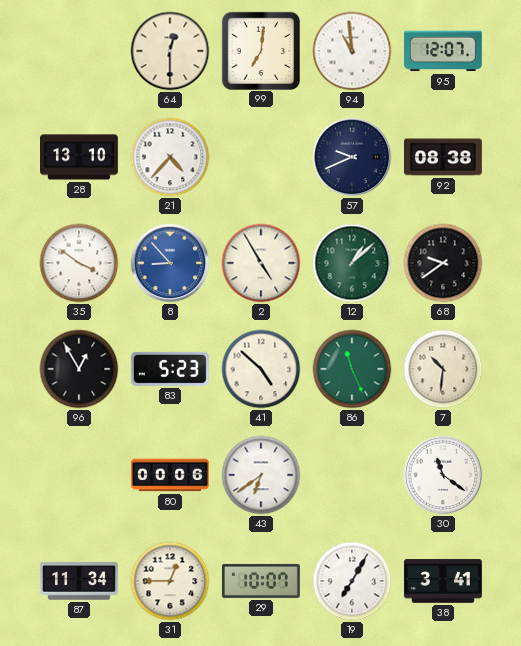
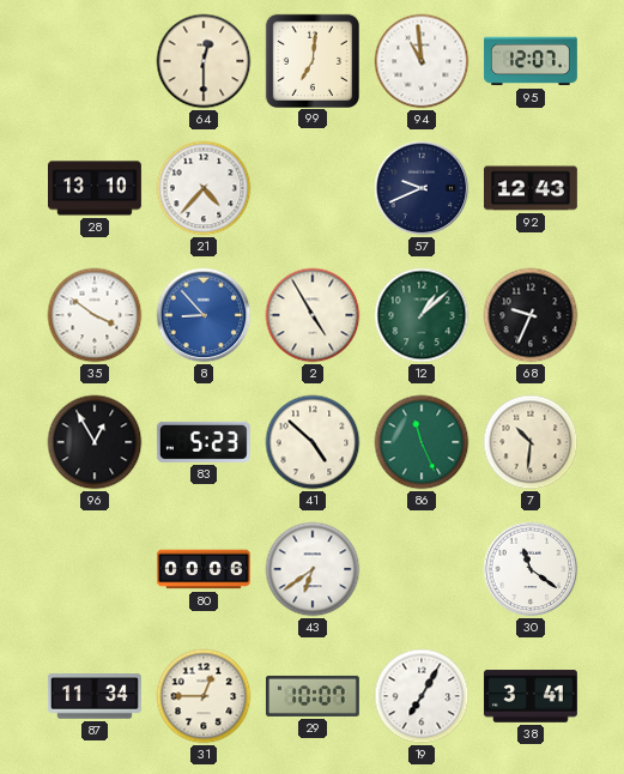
92: 08:38 -> 12:43 (531, 188)
68: 9:39 -> 9:34 (531, 315)
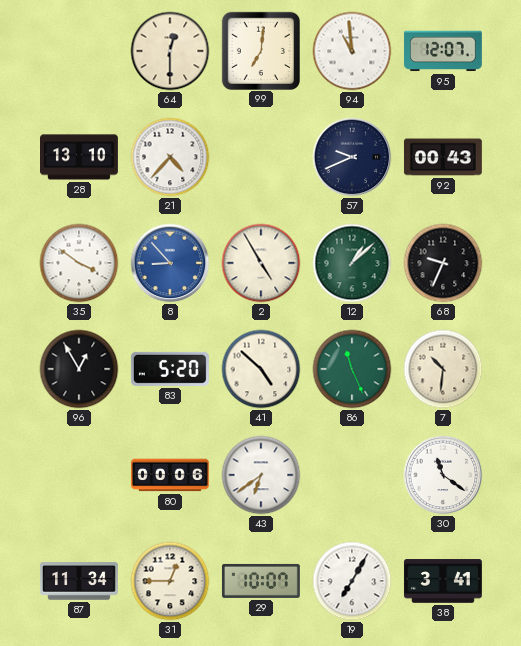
92: 12:43 -> 00:43 (443, 157)
83: 5:23 -> 5:20 (170, 369)
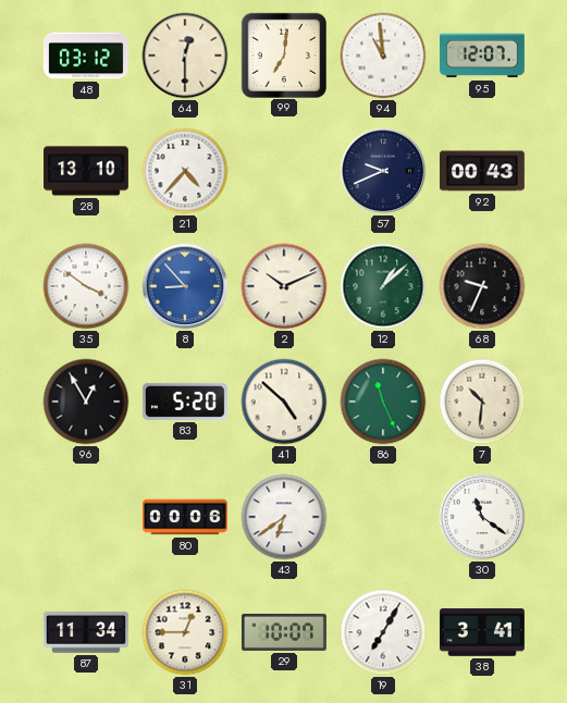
48: none -> 03:12 (86, 55)
2: 4:55 -> 10:11 (284, 286)
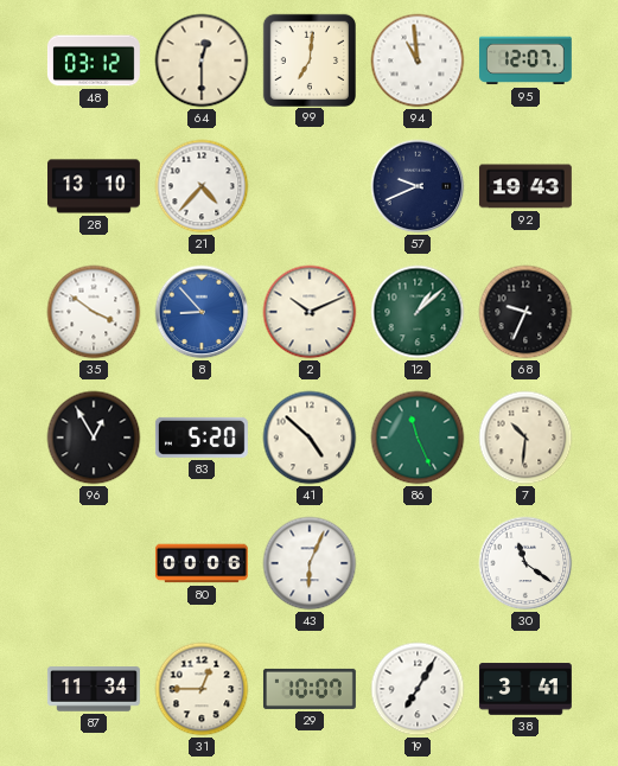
92: 00:43 -> 19:43 (525, 186)
43: 6:39 -> 6:04 (310, 563)
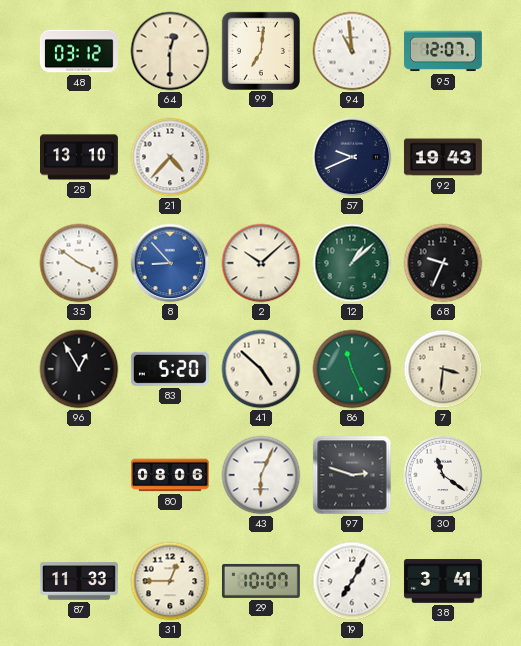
2: 10:11 -> 10:08 (261, 263)
7: 10:31 -> 3:31 (443, 369)
80: 00:06 -> 08:06 (170, 475)
97: none -> 2:48 (352, 475)
87: 11:34 -> 11:33 (79, 581)
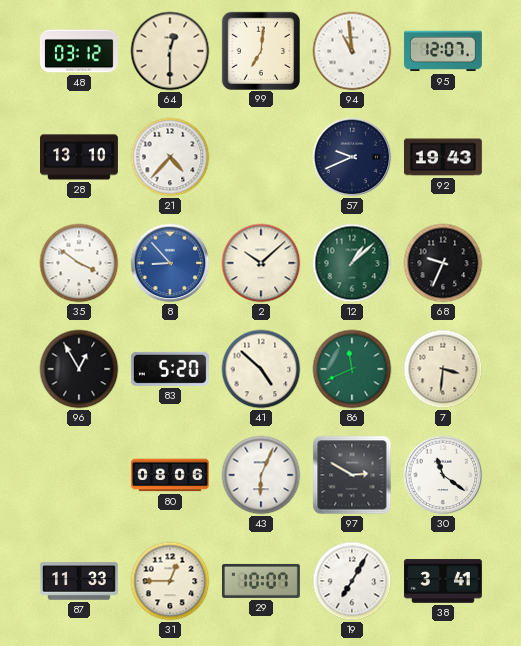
86: 11:26 -> 11:41 (352, 369)
97: 2:48 -> 2:50 (352, 475)
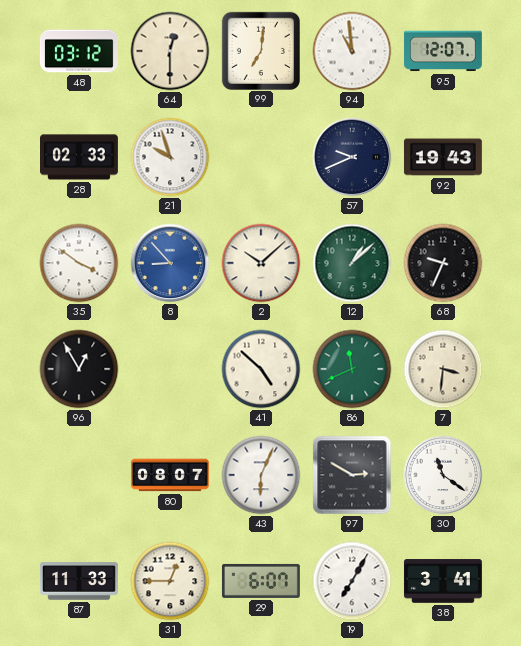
28: 13:10 -> 02:33 (80, 157)
21: 4:37 -> 9:57 (170, 157)
83: 5:20 -> none (170, 369)
80: 08:06 -> 08:07 (170, 475)
29: 10:07 -> 6:07 (261, 581)
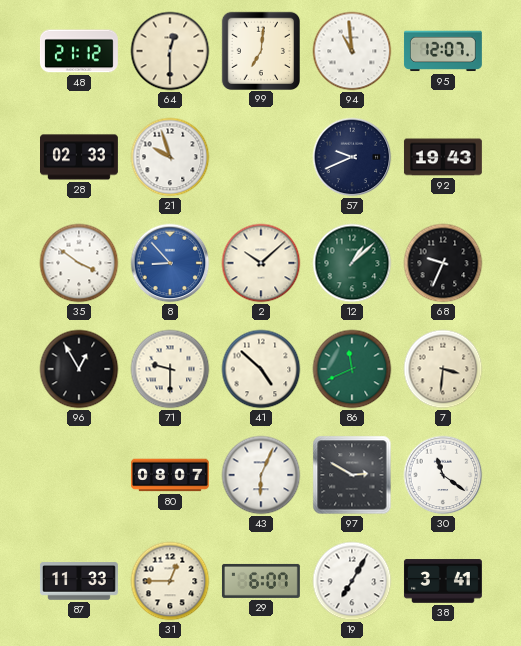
48: 03:12 -> 21:12 (79, 51)
71: none -> 9:30 (170, 369)
